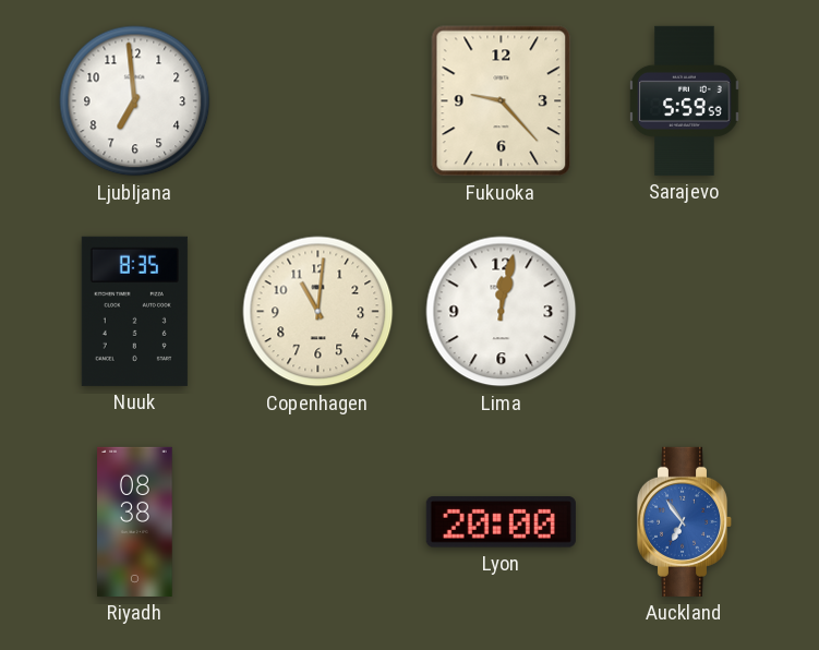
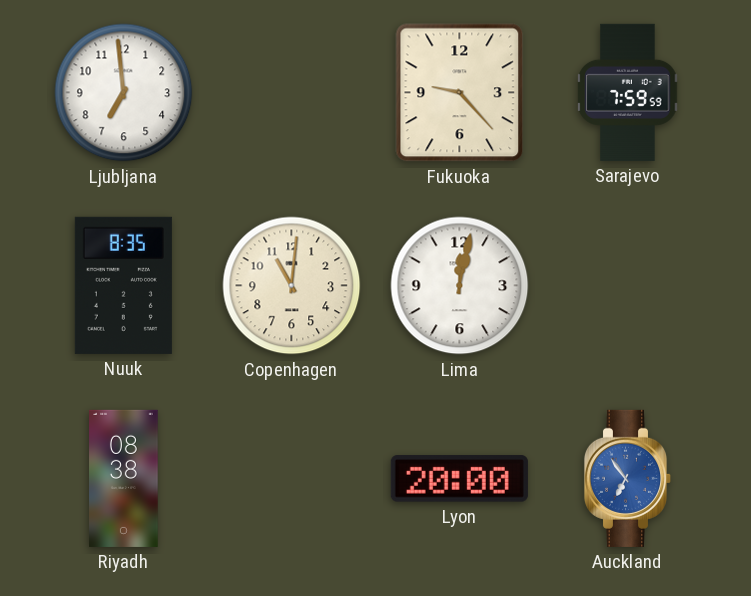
Sarajevo: 5:59 -> 7:59 (628, 92)
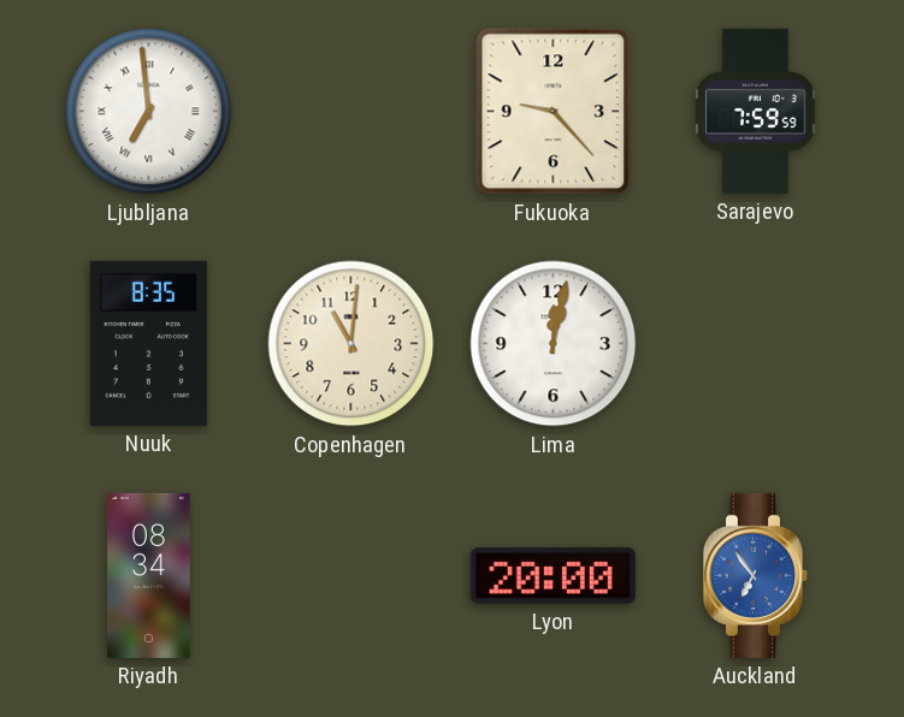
Ljubljana numerals: Arabic -> Roman (149, 112)
Riyadh: 08:38 -> 08:34 (149, 575)
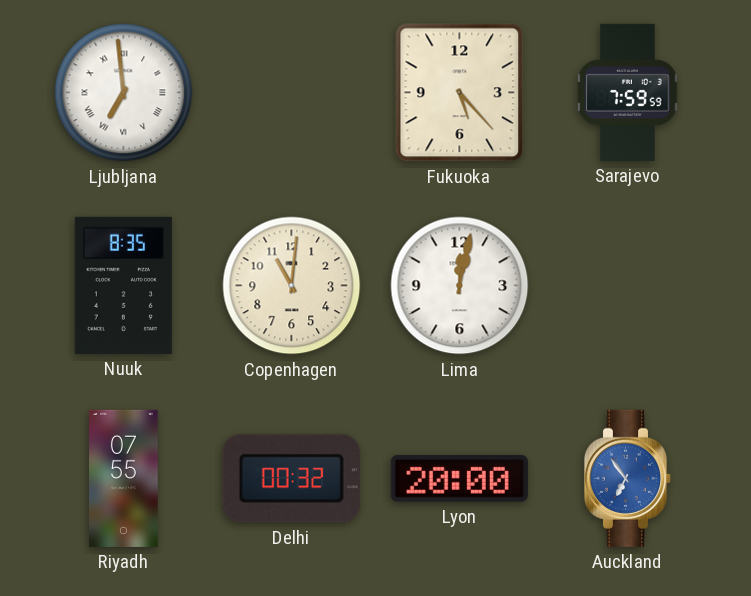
Fukuoka: 9:23 -> 5:23 (460, 93)
Riyadh: 08:34 -> 07:55 (124, 478)
Delhi: none -> 00:32 (291, 479)
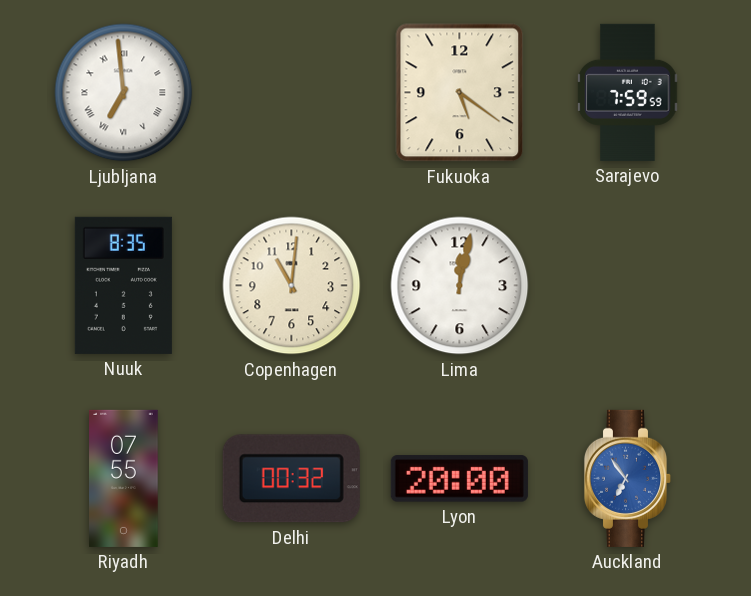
Fukuoka: 5:23 -> 5:21 (460, 93)
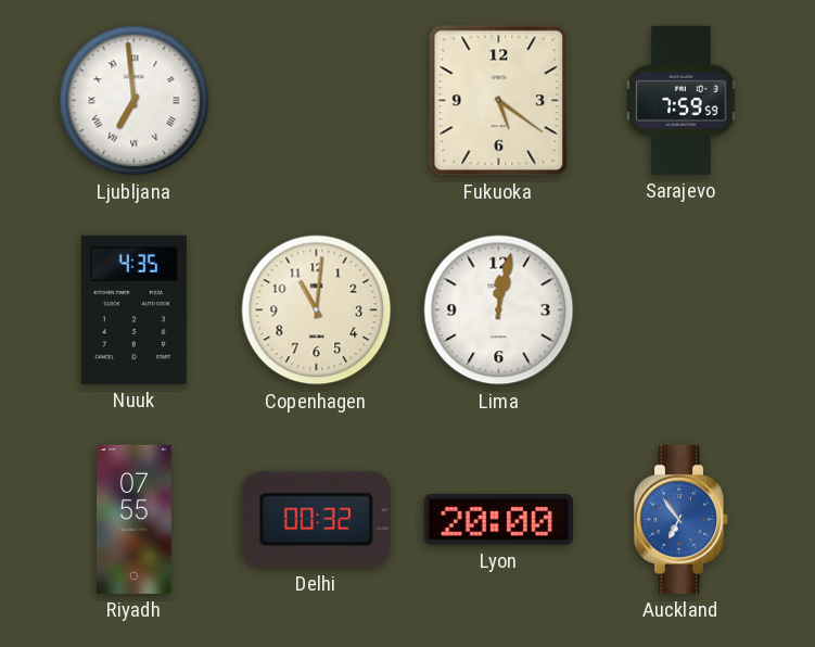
Nuuk: 8:35 -> 4:35 (133, 309)
